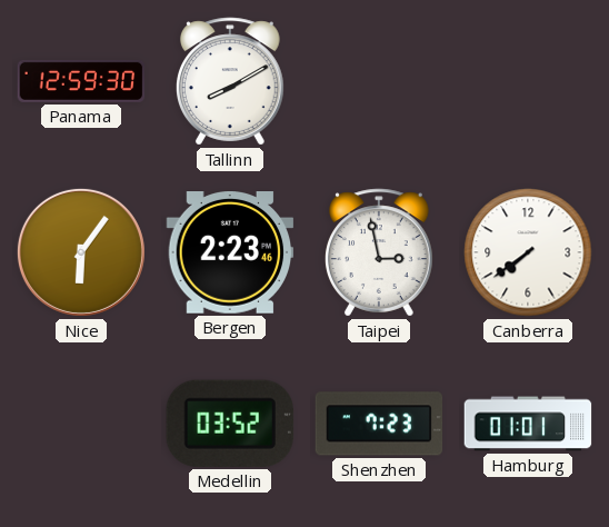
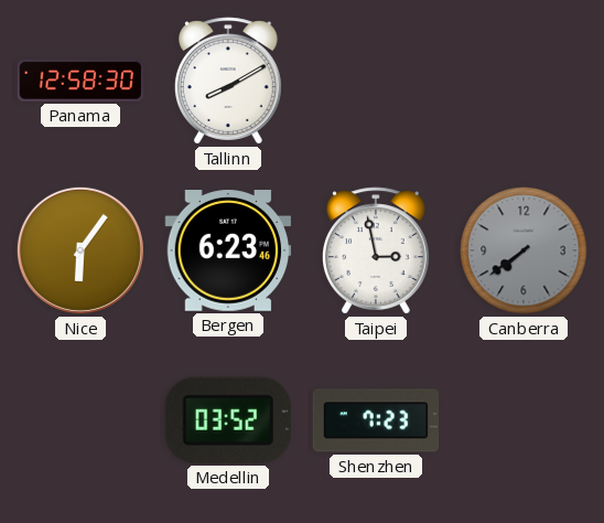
Panama: 12:59 -> 12:58 (80, 81)
Bergen: 2:23 -> 6:23 (228, 252)
Canberra dial: white -> grey (524, 250)
Hamburg: 01:01 -> none (528, 424)
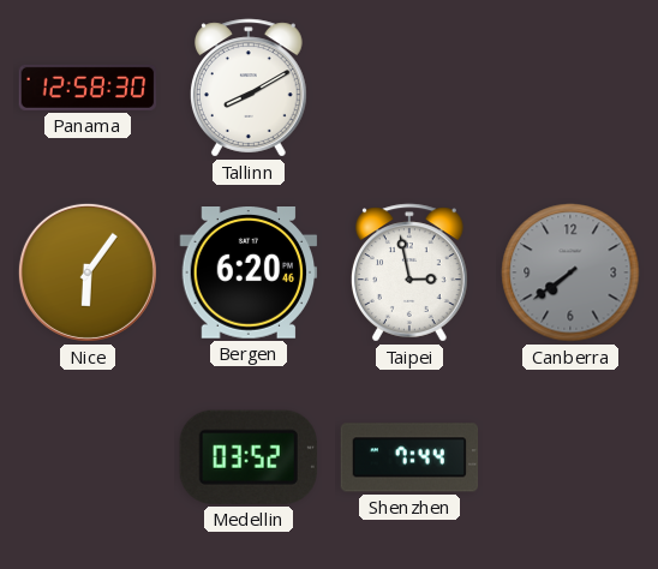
Bergen: 6:23 -> 6:20 (249, 274)
Shenzhen: 7:23 -> 7:44 (409, 457)
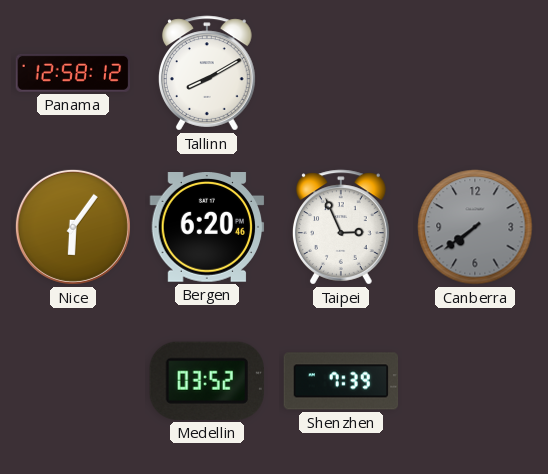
Panama: 12:58:30 -> 12:58:12 (73, 73)
Taipei: 2:58 -> 2:56 (341, 227)
Shenzhen: 7:44 -> 7:39 (341, 381)
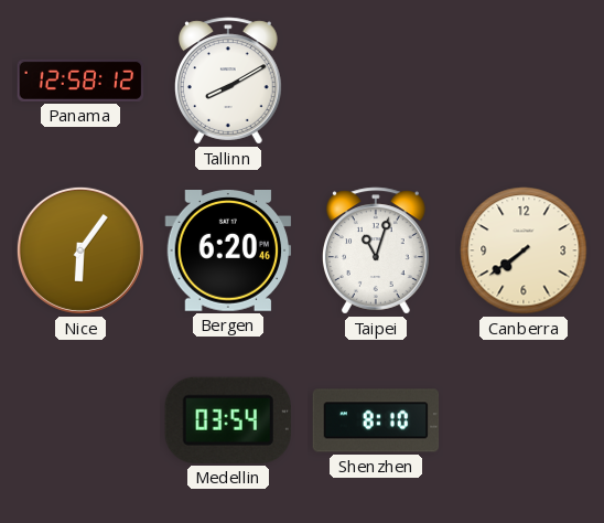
Taipei: 2:56 -> 11:03 (376, 250)
Canberra dial: grey -> cream (524, 250)
Medellin: 03:52 -> 03:54 (228, 420)
Shenzhen: 7:39 -> 8:10 (376, 420)
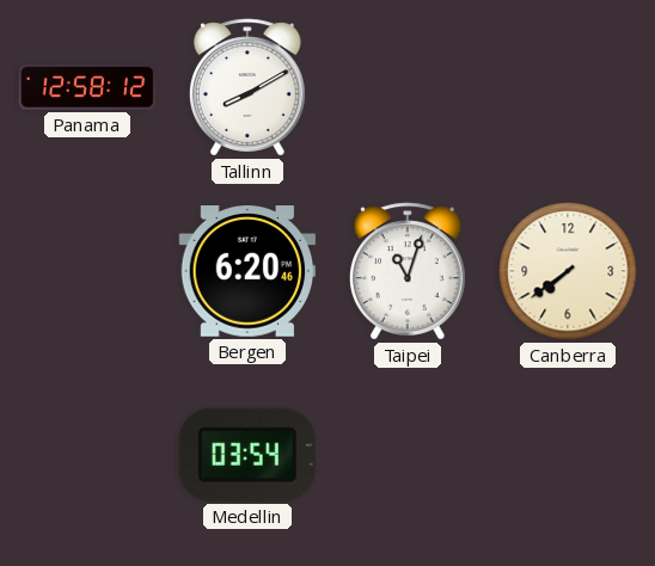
Nice: 6:06 -> none (80, 250)
Shenzhen: 8:10 -> none (376, 420)
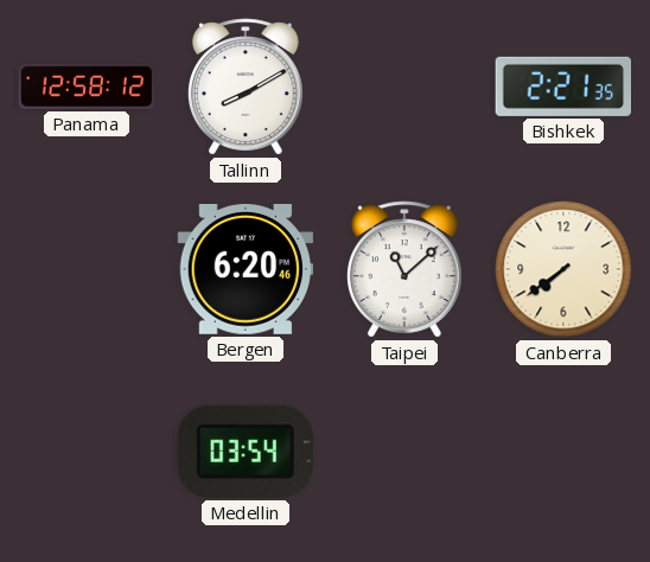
Bishkek: none -> 2:21 (562, 87)
Taipei: 11:03 -> 11:08 (404, 269)
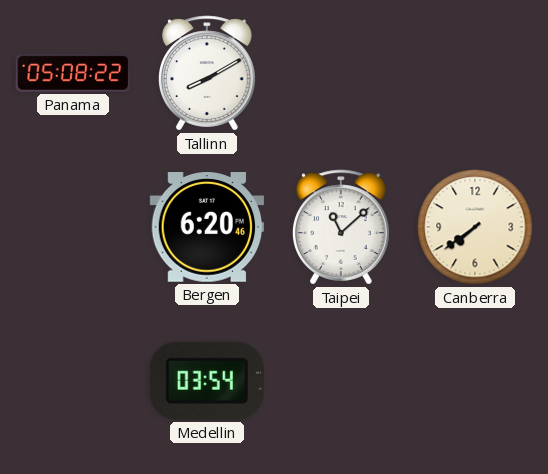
Panama: 12:58 -> 05:08 (73, 73)
Bishkek: 2:21 -> none (562, 87)
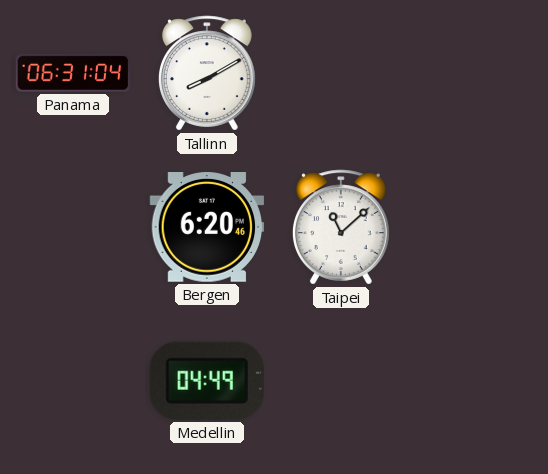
Panama: 05:08 -> 06:31 (73, 73)
Canberra: 7:39 -> none (475, 227)
Medellin: 03:54 -> 04:49 (207, 381)
